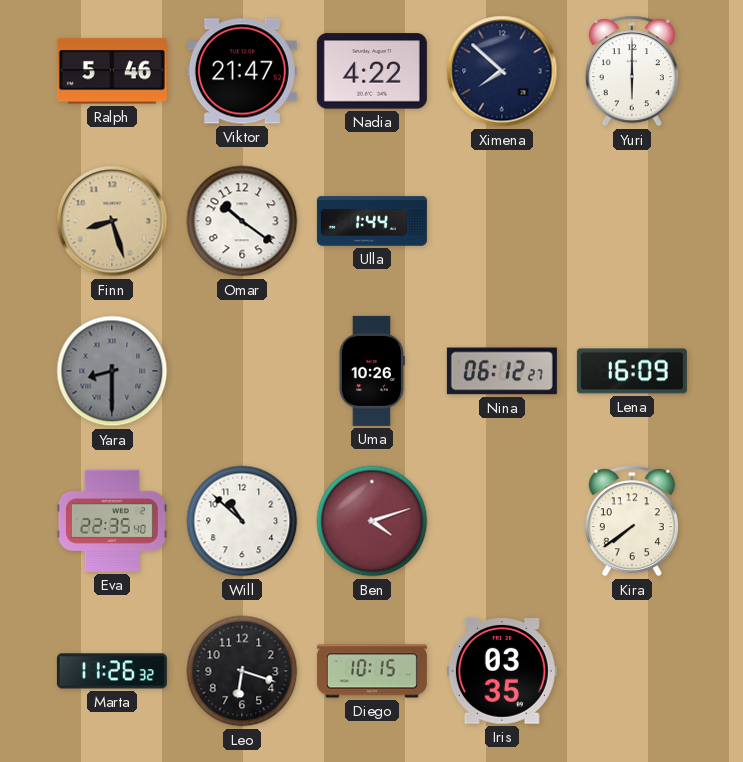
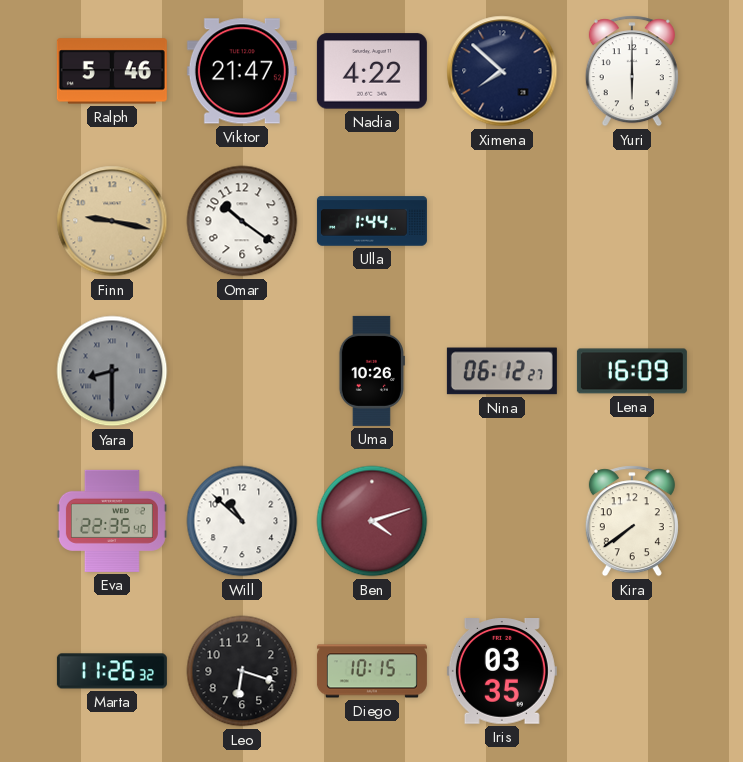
Finn: 8:27 -> 9:17 (112, 221)
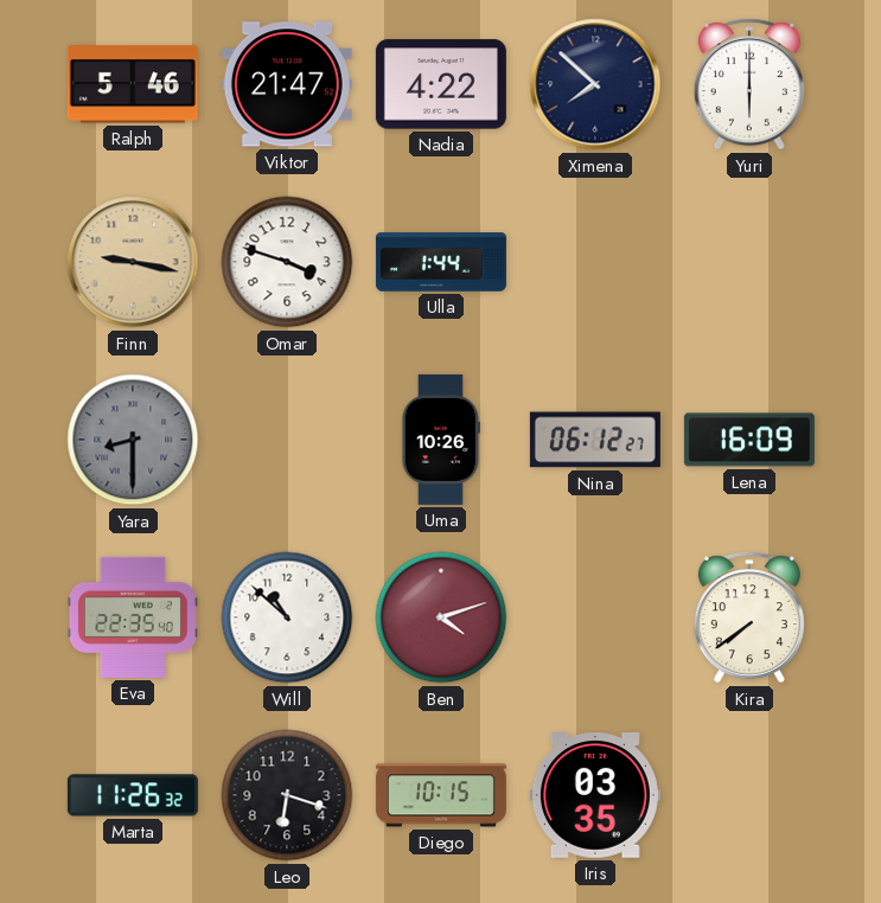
Omar: 10:21 -> 3:48 (287, 262)
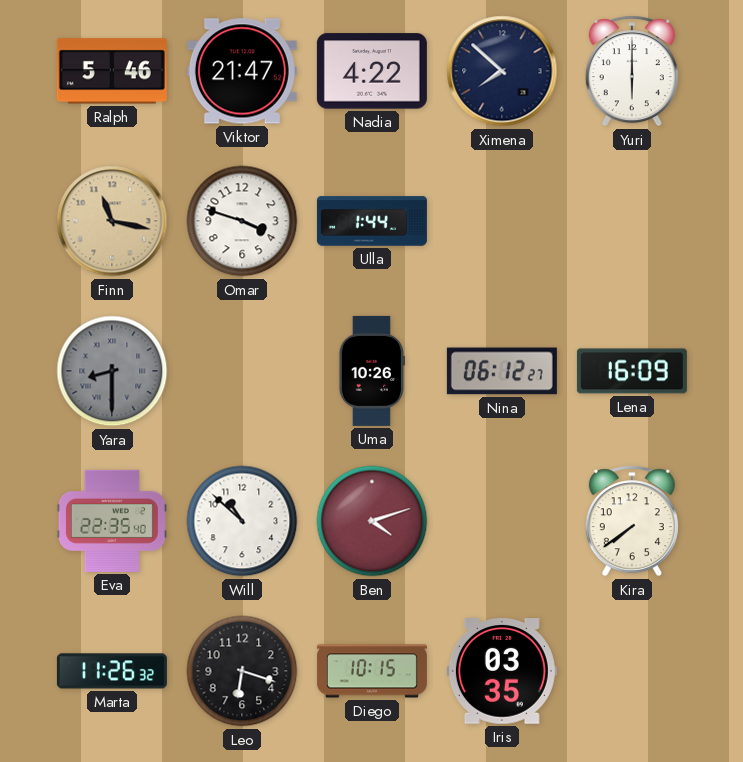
Finn: 9:17 -> 11:17 (112, 221)
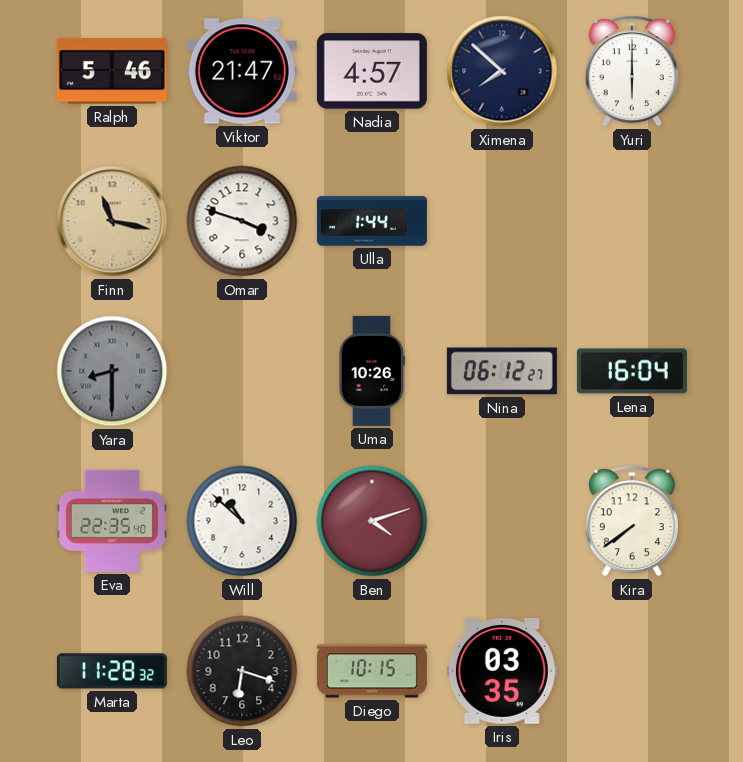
Nadia: 4:22 -> 4:57 (372, 71)
Lena: 16:09 -> 16:04 (632, 371)
Marta: 11:26 -> 11:28 (112, 671)
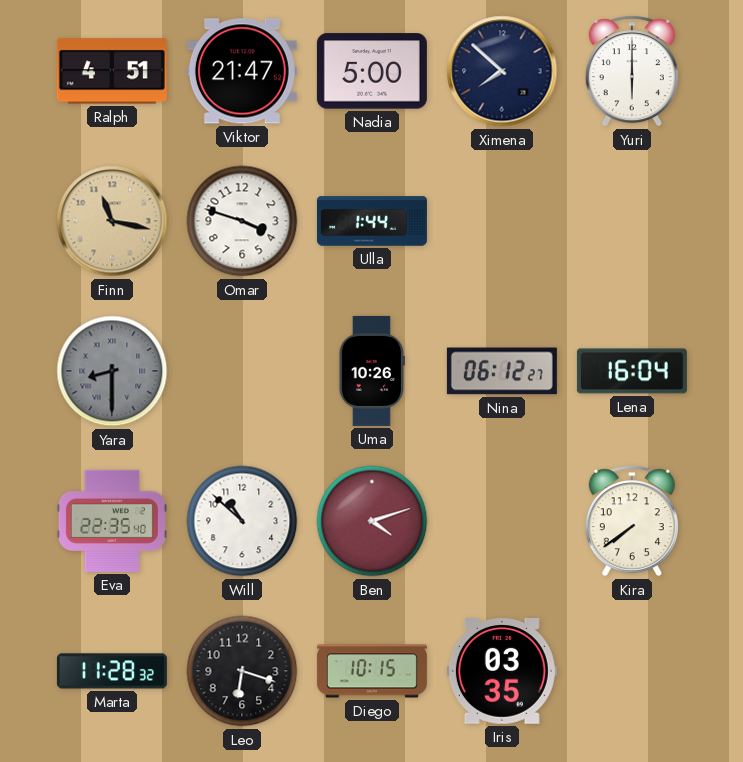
Ralph: 5:46 -> 4:51 (112, 71)
Nadia: 4:57 -> 5:00 (372, 71)
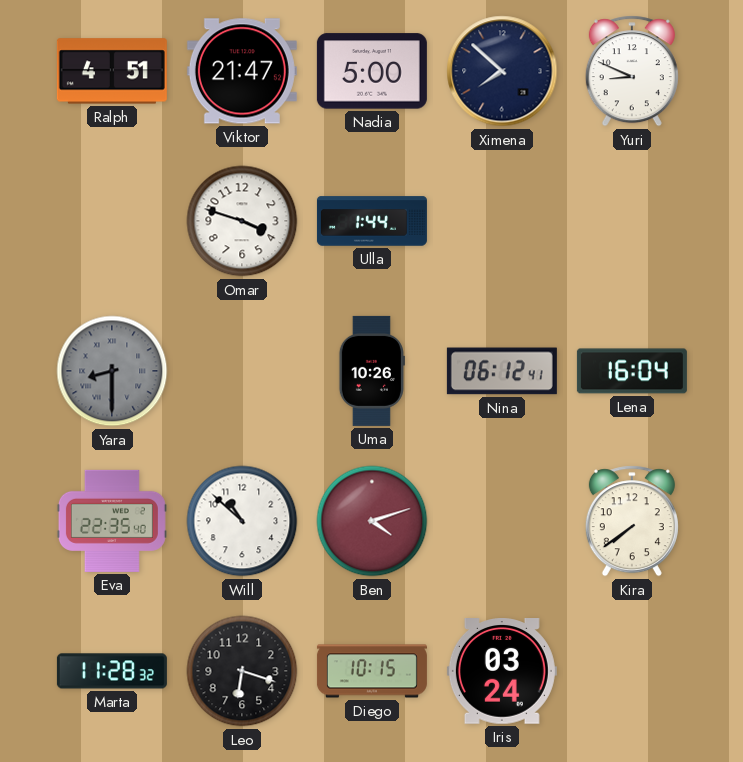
Yuri: 6:00 -> 8:49 (632, 71)
Finn: 11:17 -> none (112, 221)
Nina: 06:12:27 -> 06:12:41 (502, 371)
Iris: 03:35 -> 03:24 (502, 671)
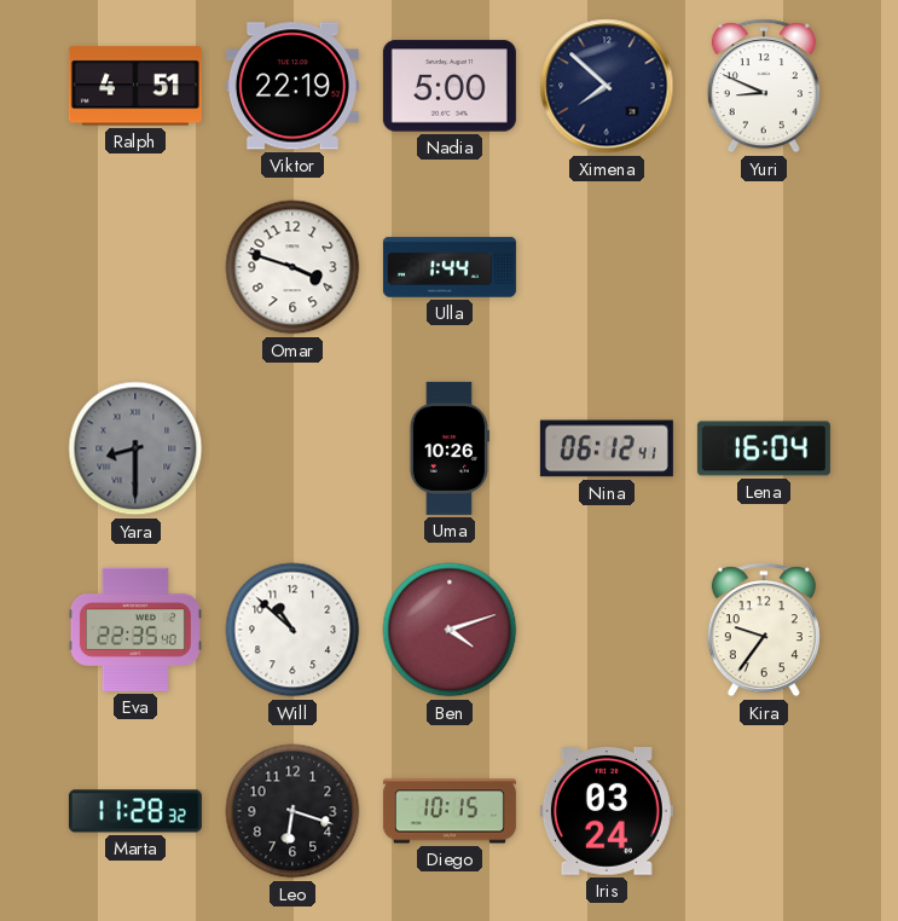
Viktor: 21:47 -> 22:19 (292, 86)
Kira: 7:39 -> 9:36 (764, 630)
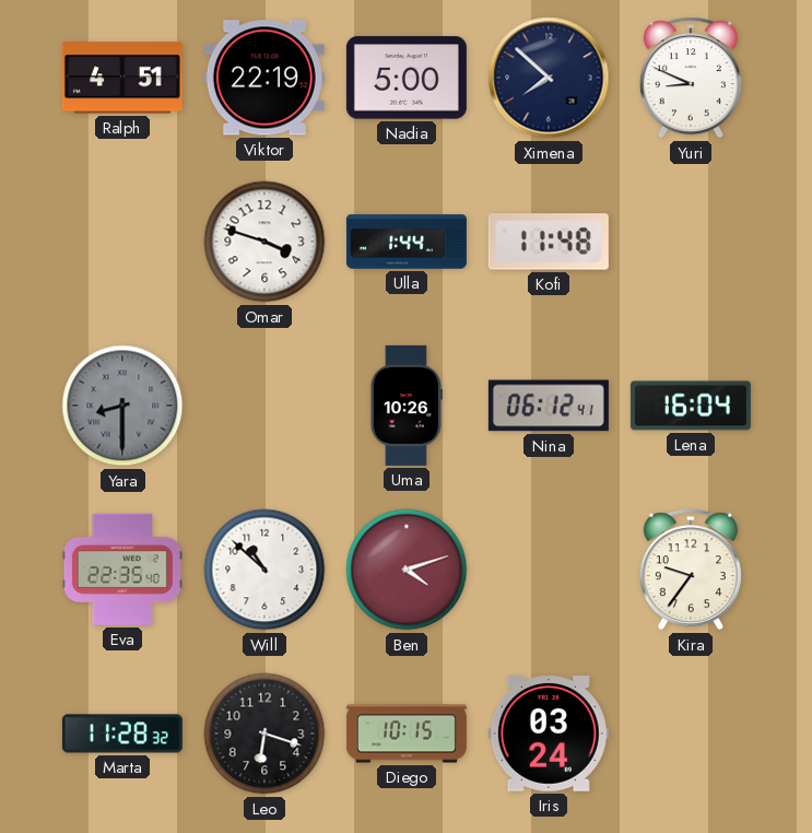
Kofi: none -> 11:48 (549, 242)
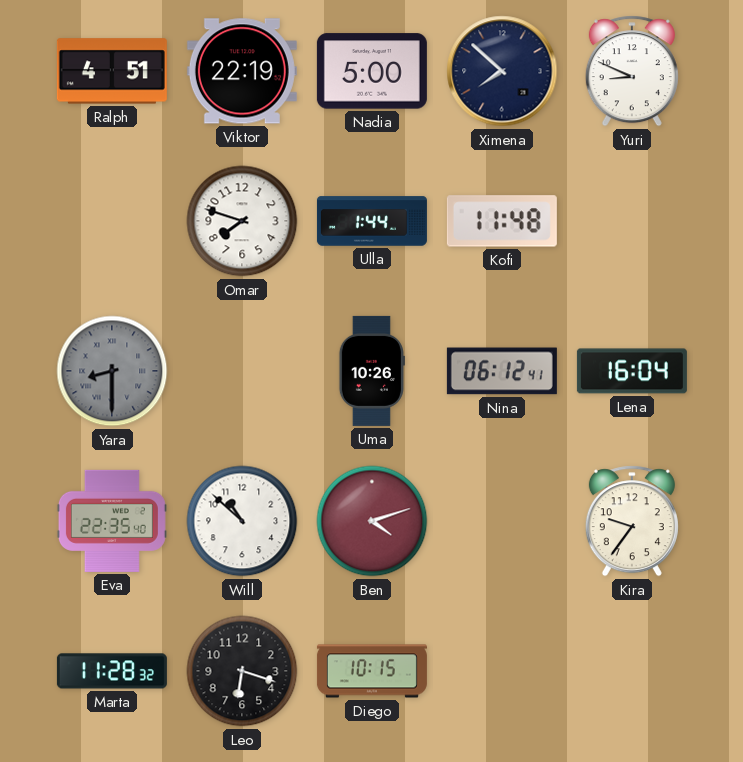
Omar: 3:48 -> 7:48 (242, 221)
Iris: 03:24 -> none (549, 734)
